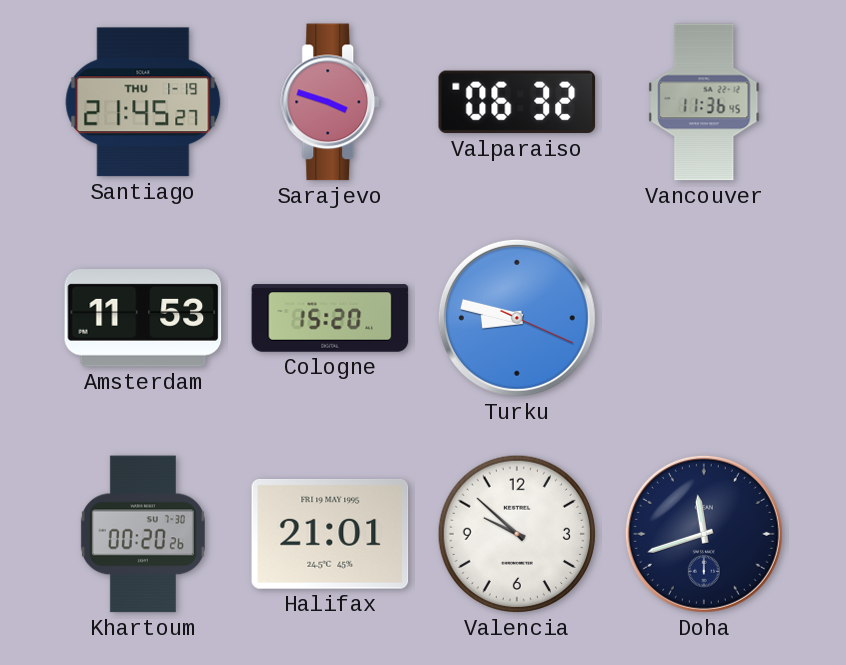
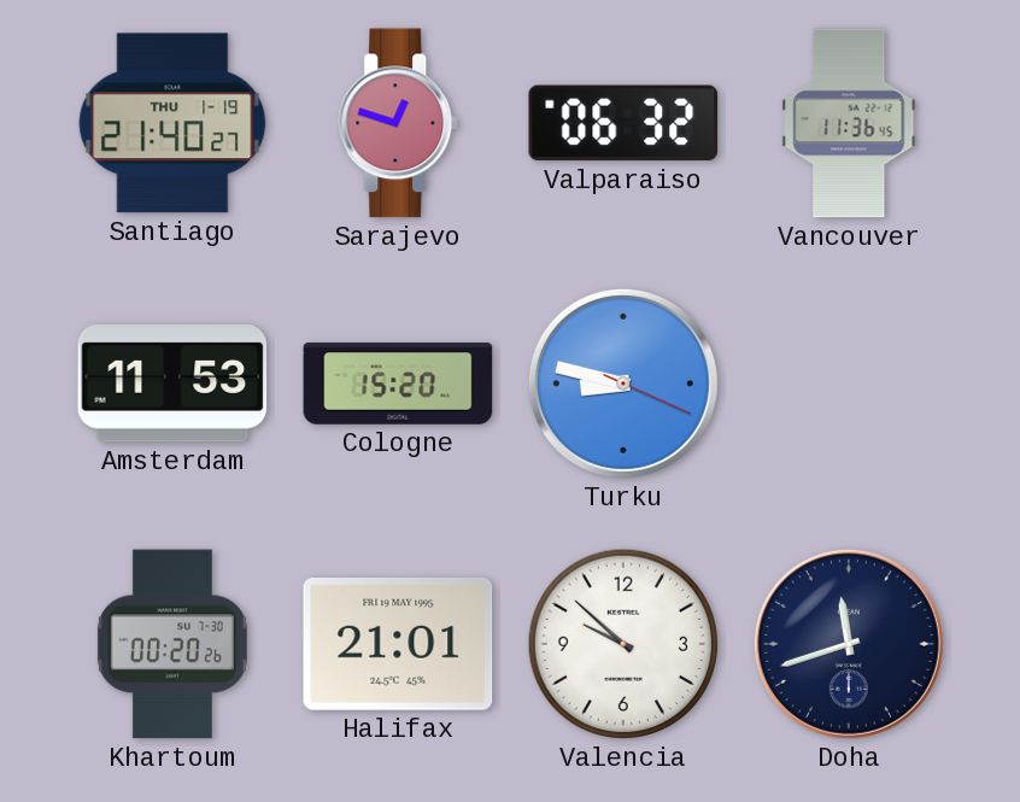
Santiago: 21:45 -> 21:40 (172, 123)
Sarajevo: 3:48 -> 12:48 (399, 123)
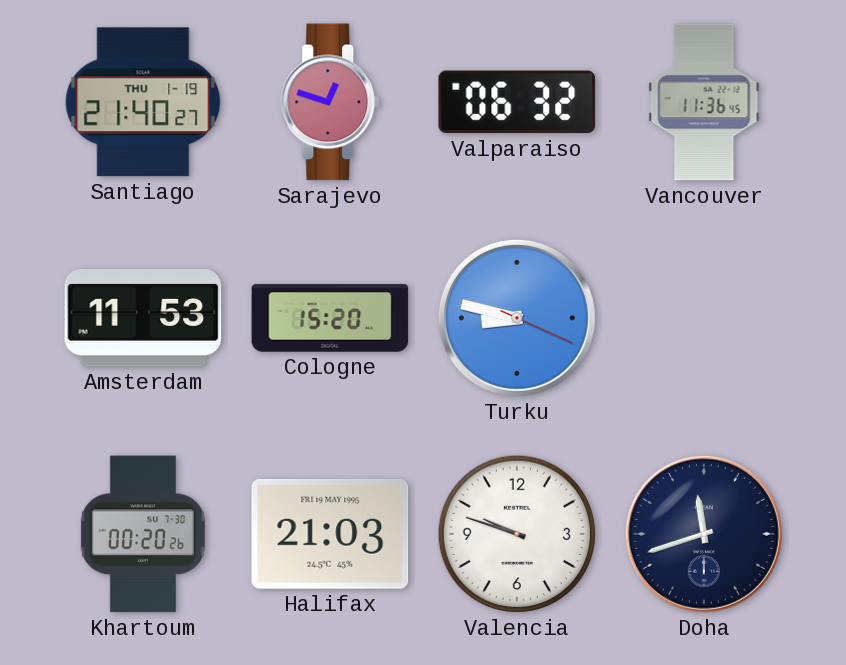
Halifax: 21:01 -> 21:03 (330, 534)
Valencia: 9:52 -> 9:48 (517, 534)
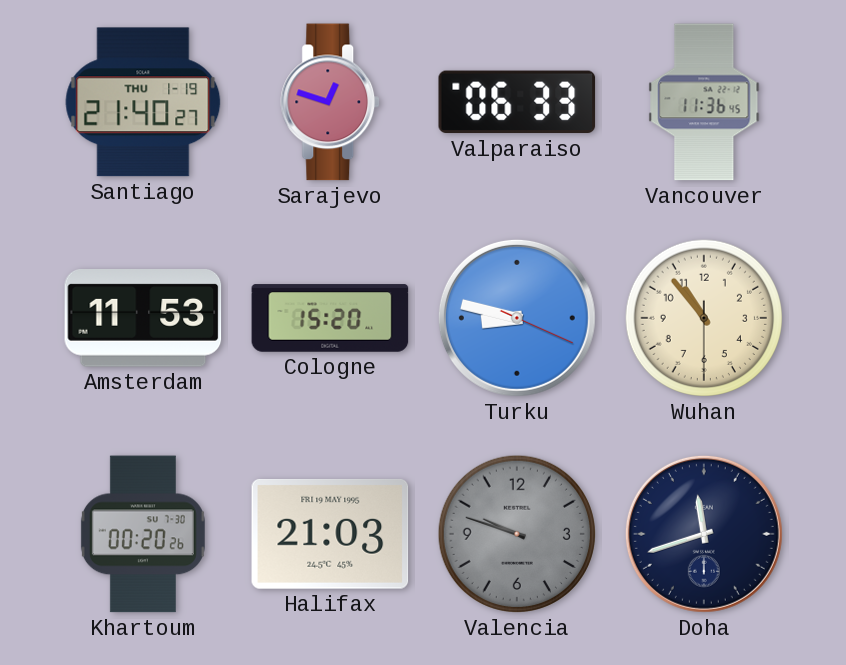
Valparaiso: 06:32 -> 06:33 (517, 102)
Wuhan: none -> 10:53 (704, 318)
Valencia dial: white -> grey (517, 534)
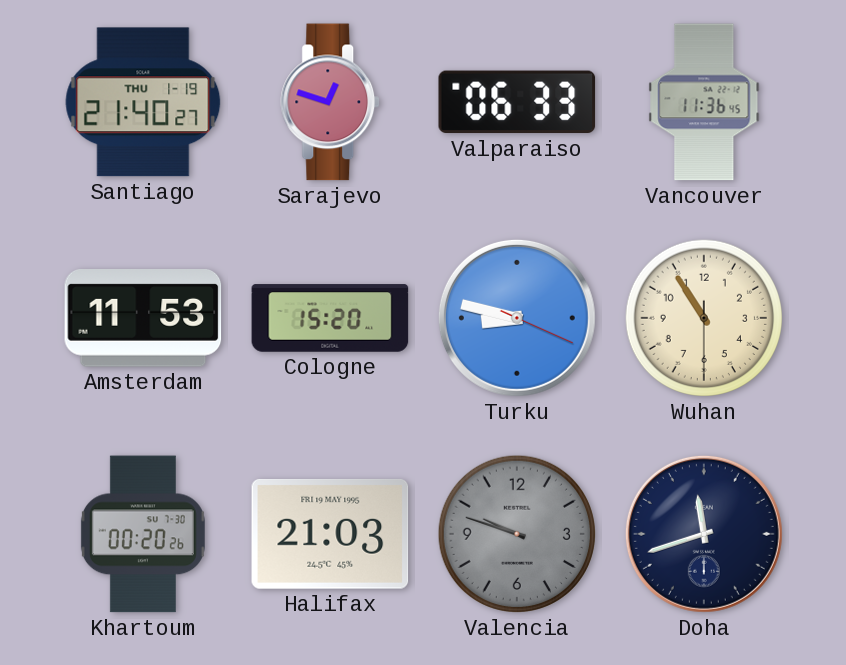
Wuhan: 10:53 -> 10:54 (704, 318)
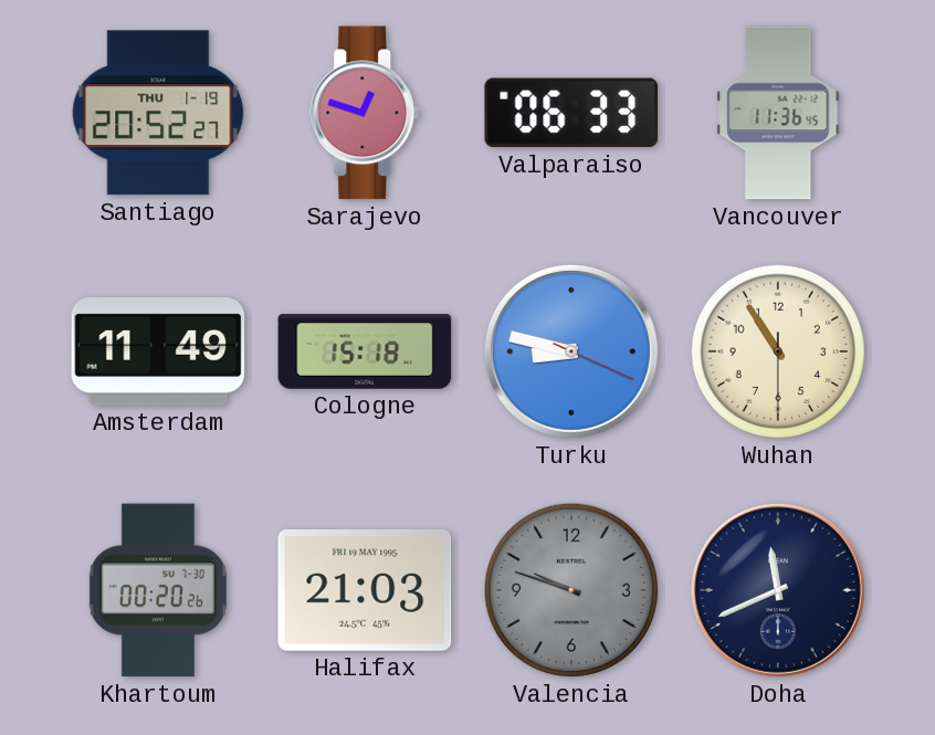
Santiago: 21:40 -> 20:52 (158, 113)
Amsterdam: 11:53 -> 11:49 (158, 353)
Cologne: 15:20 -> 15:18 (365, 351)
Doha: 11:42 -> 11:41 (778, 590)
